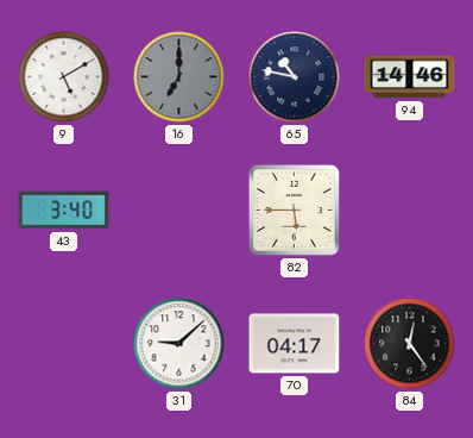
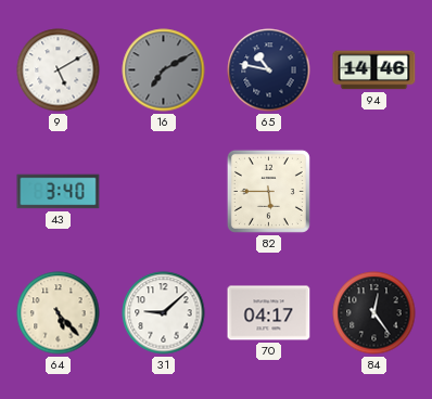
16: 7:00 -> 7:10 (164, 70)
64: none -> 5:23 (59, 313)
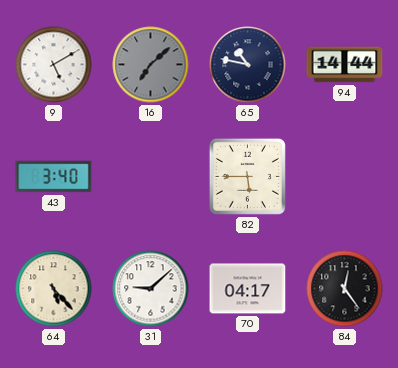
16: 7:10 -> 7:08 (151, 65)
94: 14:46 -> 14:44 (345, 65)
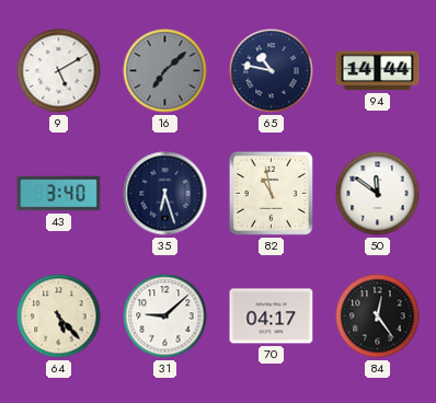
35: none -> 6:27 (165, 194)
82: 5:45 -> 10:58 (271, 193)
50: none -> 11:51 (378, 194)
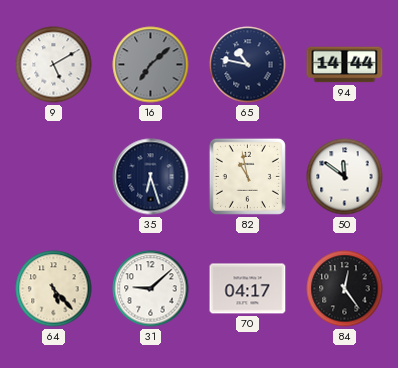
43: 3:40 -> none (59, 194)
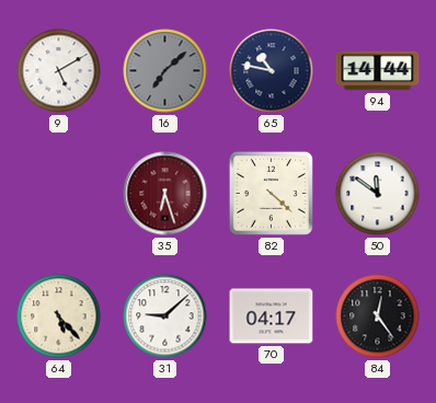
35 dial: navy -> burgundy (165, 194)
82: 10:58 -> 4:22 (271, 193)
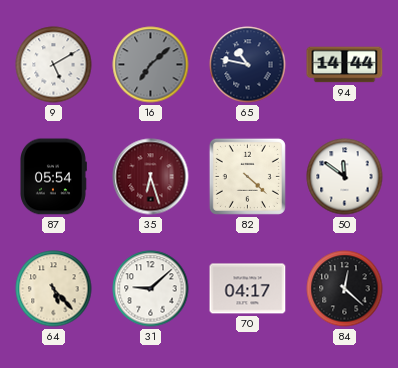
87: none -> 05:54 (54, 177)
84: 12:24 -> 12:22 (345, 289)
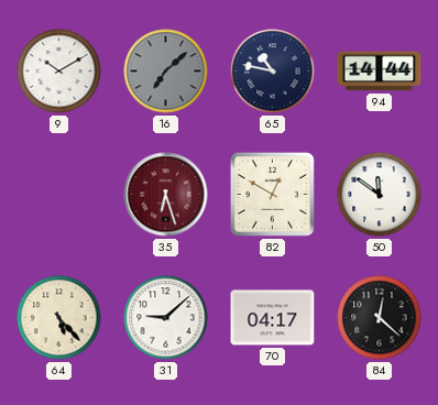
9: 5:10 -> 10:10 (59, 72)
87: 05:54 -> none (54, 177)
82: 4:22 -> 12:50 (272, 194)
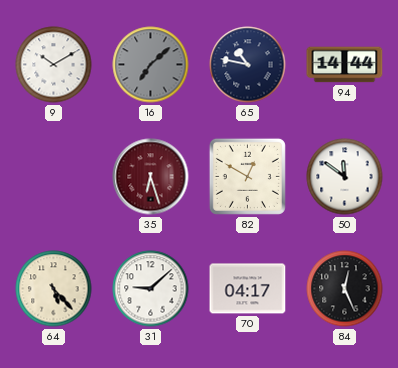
84: 12:22 -> 12:26 (345, 289)
